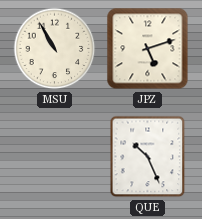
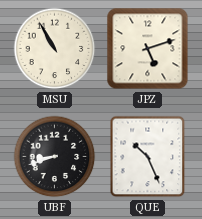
UBF: none -> 8:42 (55, 157)
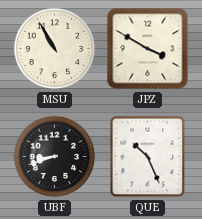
JPZ: 5:12 -> 3:50 (148, 49)
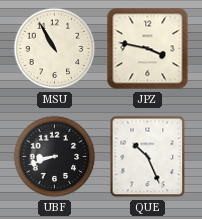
JPZ: 3:50 -> 3:47 (148, 49)
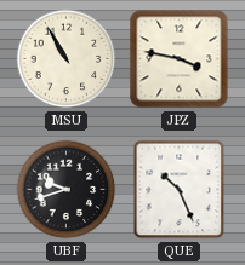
UBF: 8:42 -> 9:42 (67, 190)
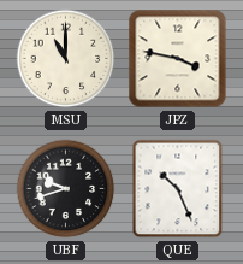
MSU: 10:55 -> 11:00 (66, 59)
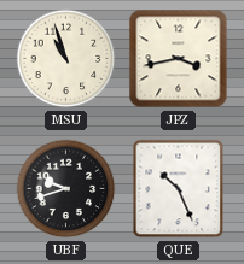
MSU: 11:00 -> 10:57 (66, 59)
JPZ: 3:47 -> 3:43 (179, 59)
